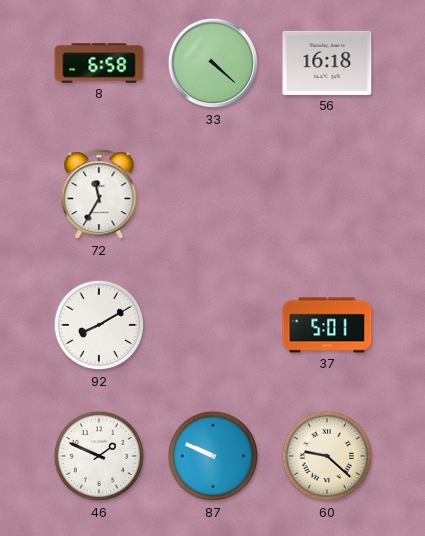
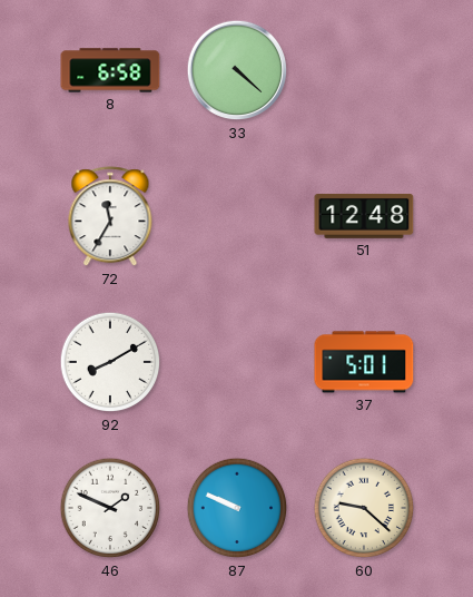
56: 16:18 -> none (327, 63)
51: none -> 12:48 (364, 216)
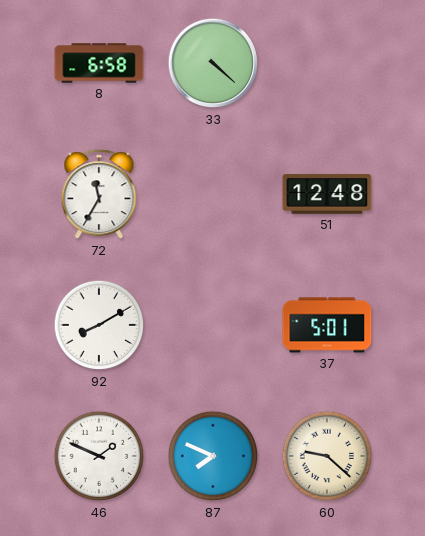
87: 9:49 -> 7:49 (213, 456)
